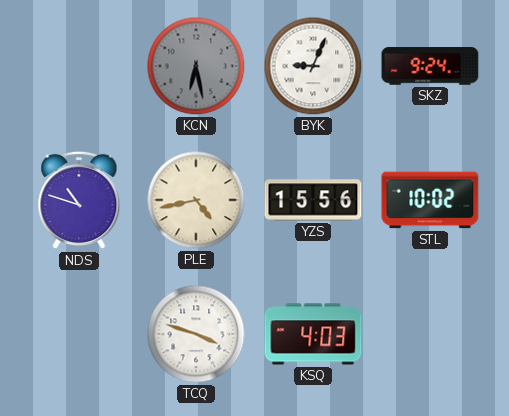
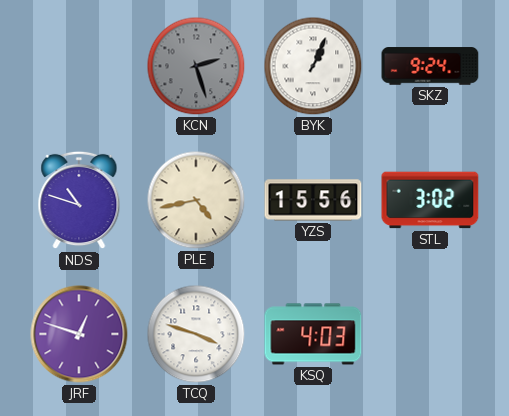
KCN: 6:28 -> 2:27 (196, 66)
BYK: 9:04 -> 1:04 (313, 66)
STL: 10:02 -> 3:02 (430, 200)
JRF: none -> 12:48 (79, 334)
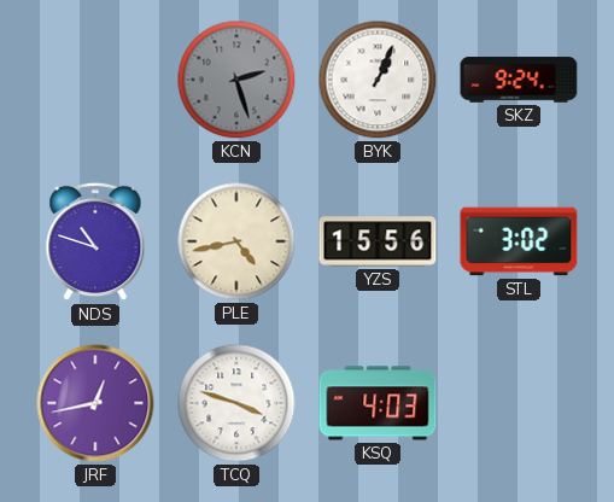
JRF: 12:48 -> 12:43 (95, 403)
